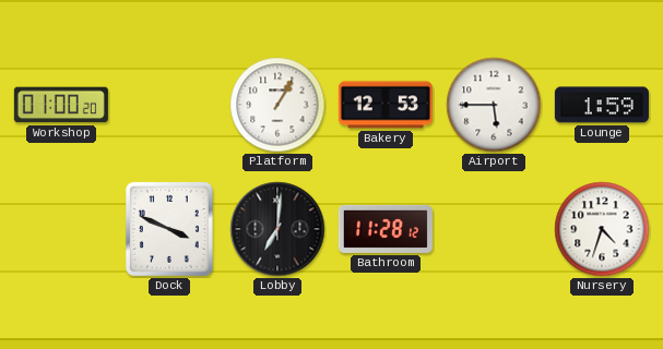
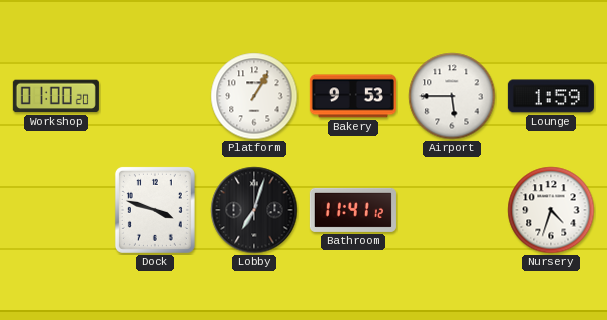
Bakery: 12:53 -> 9:53 (353, 96)
Dock: 3:49 -> 3:48 (155, 210)
Lobby: 7:01 -> 7:03 (254, 210)
Bathroom: 11:28 -> 11:41 (353, 210)
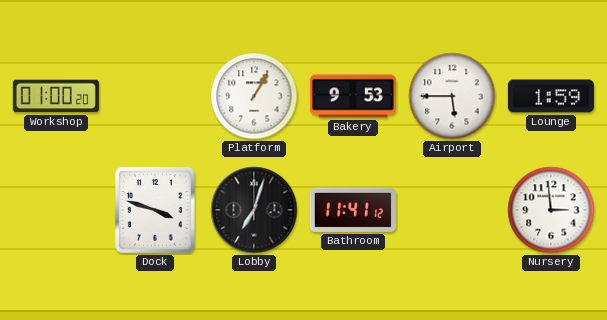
Nursery: 4:33 -> 2:59 (551, 210)
